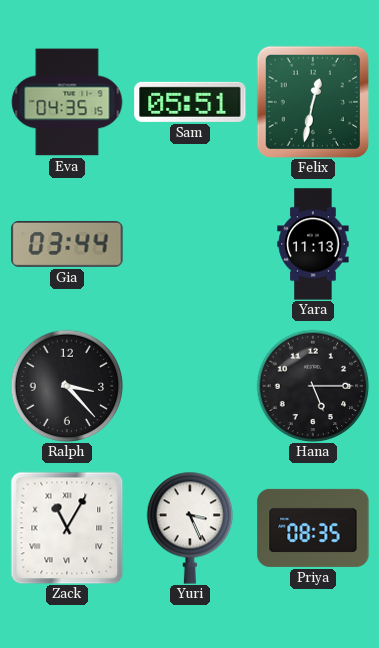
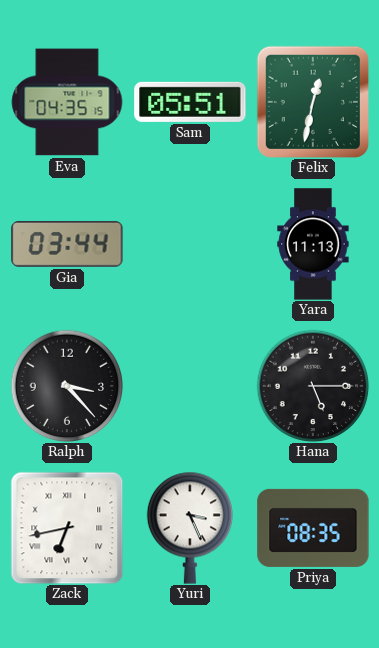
Zack: 11:05 -> 6:43 (67, 528)
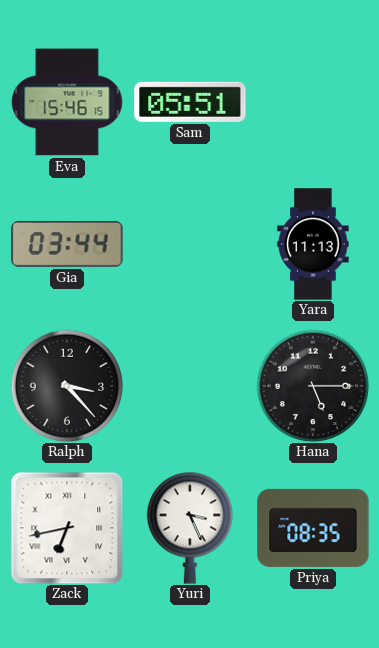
Eva: 04:35 -> 15:46 (67, 102)
Felix: 12:32 -> none (313, 102)
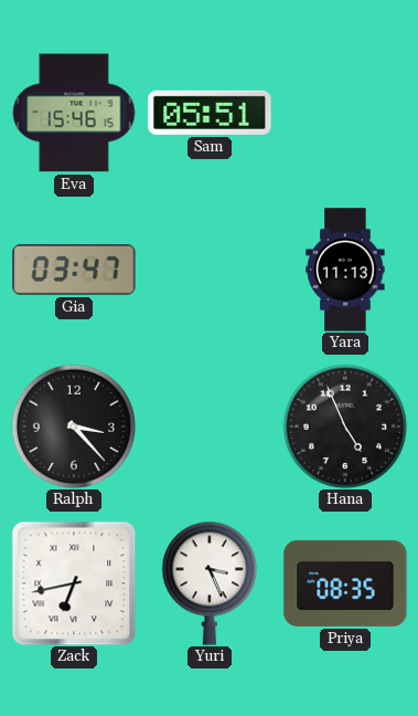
Gia: 03:44 -> 03:47 (74, 270)
Hana: 5:15 -> 4:56 (345, 427)
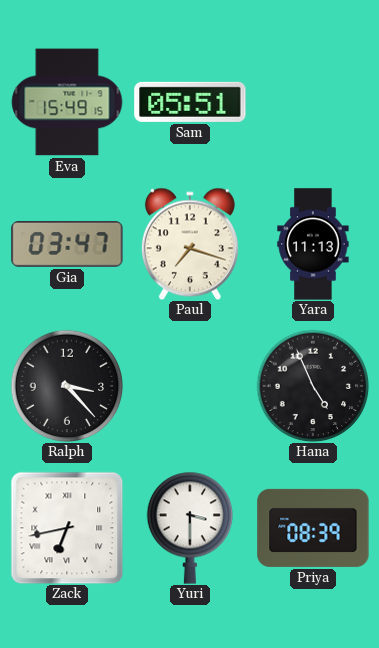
Eva: 15:46 -> 15:49 (67, 102)
Paul: none -> 7:18 (190, 244)
Yuri: 3:26 -> 3:30 (189, 528)
Priya: 08:35 -> 08:39 (313, 528)
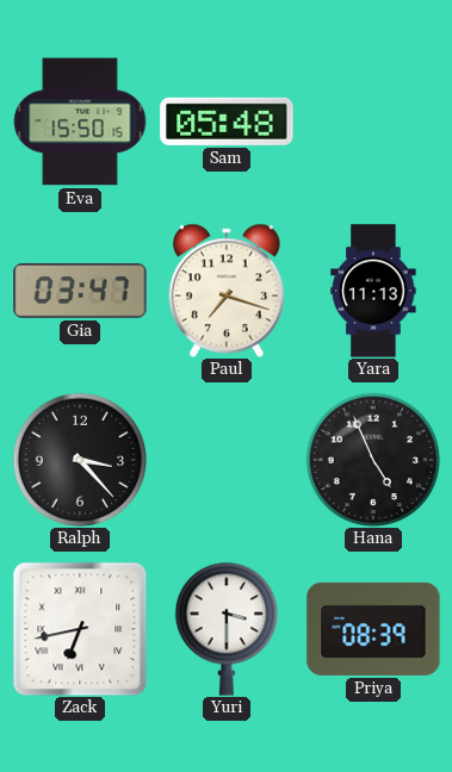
Eva: 15:49 -> 15:50 (80, 122)
Sam: 05:51 -> 05:48 (227, 122)
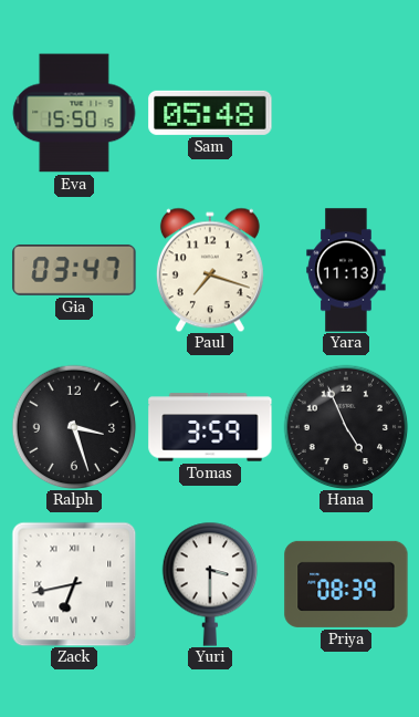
Ralph: 3:23 -> 3:27 (74, 427)
Tomas: none -> 3:59 (210, 427)
